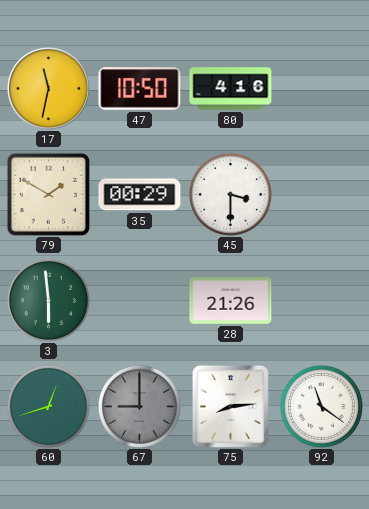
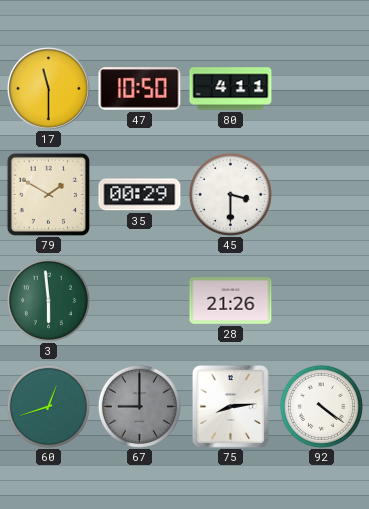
17: 11:32 -> 11:30 (48, 88)
80: 4:16 -> 4:11 (231, 89)
92: 11:21 -> 4:21 (321, 406)
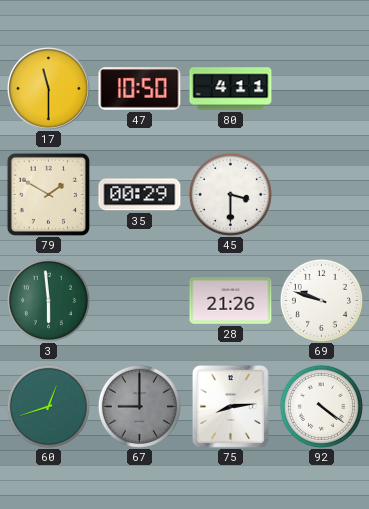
69: none -> 9:48 (321, 300)
